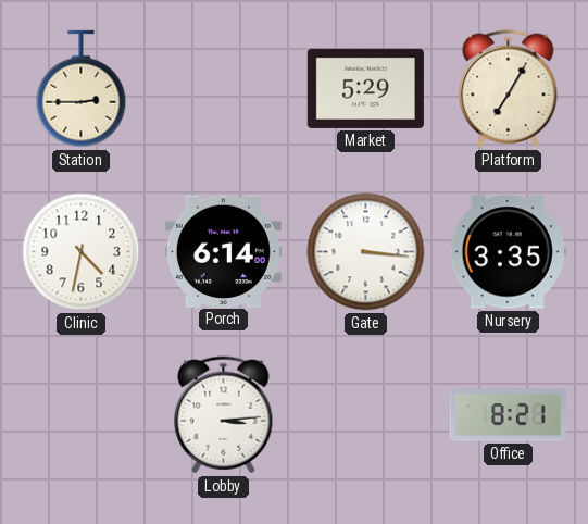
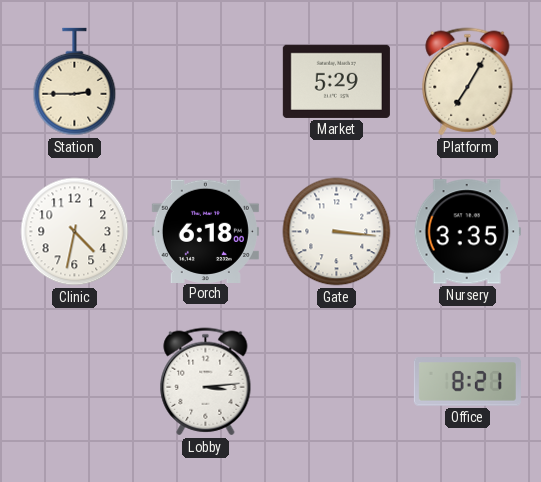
Porch: 6:14 -> 6:18 (205, 231)
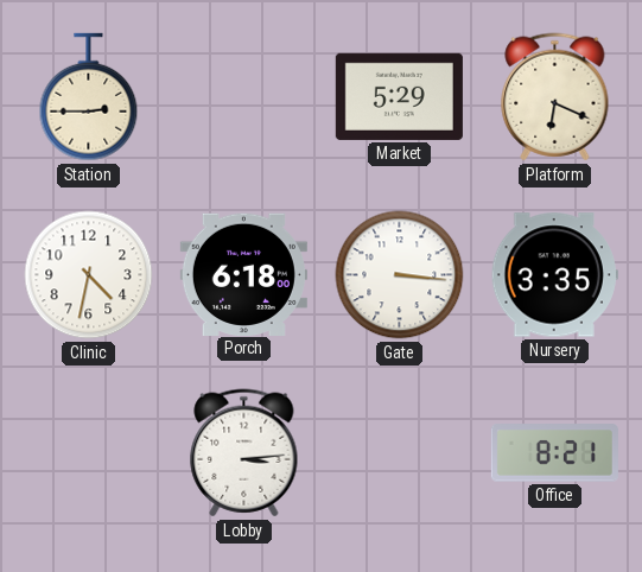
Platform: 7:05 -> 6:19 (555, 97)
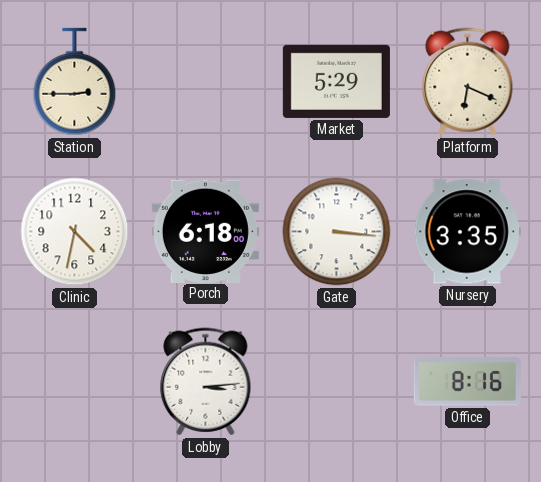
Office: 8:21 -> 8:16 (467, 382)
